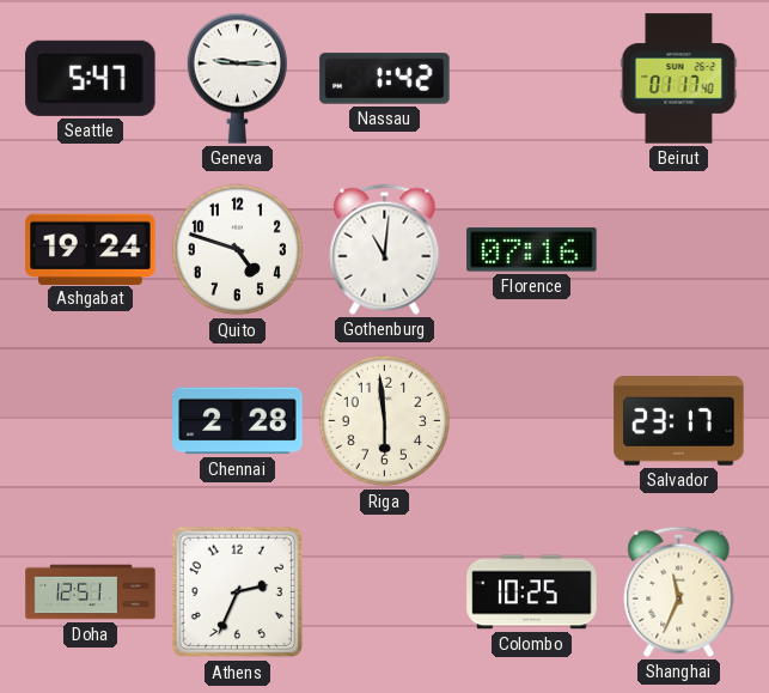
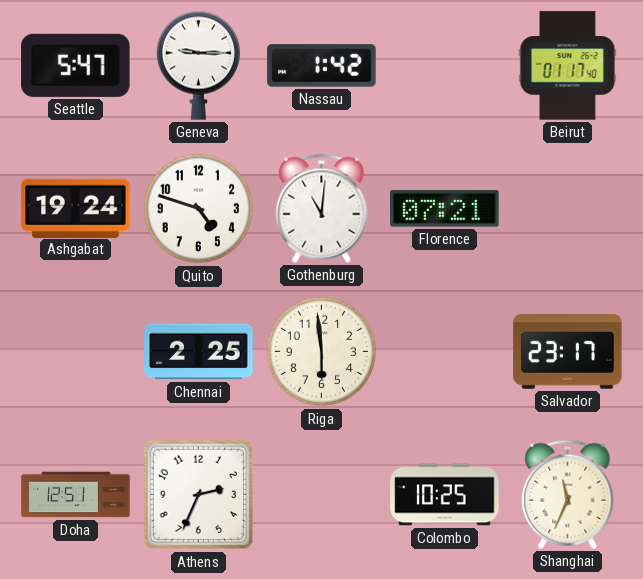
Florence: 07:16 -> 07:21 (445, 209)
Chennai: 2:28 -> 2:25 (199, 352)
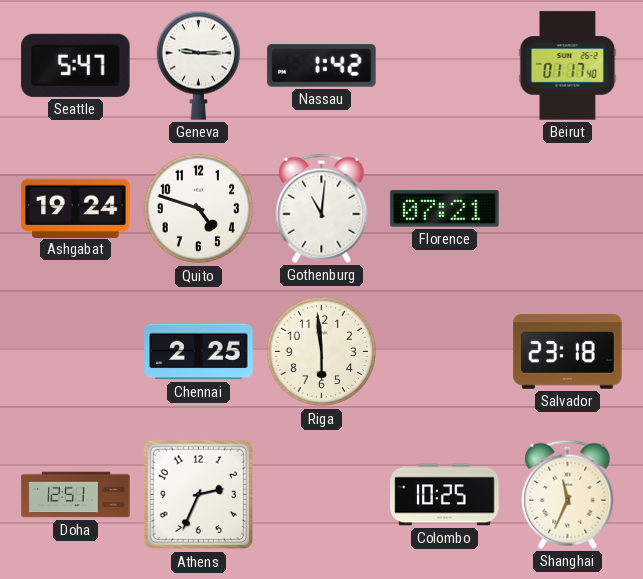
Salvador: 23:17 -> 23:18 (568, 352)
